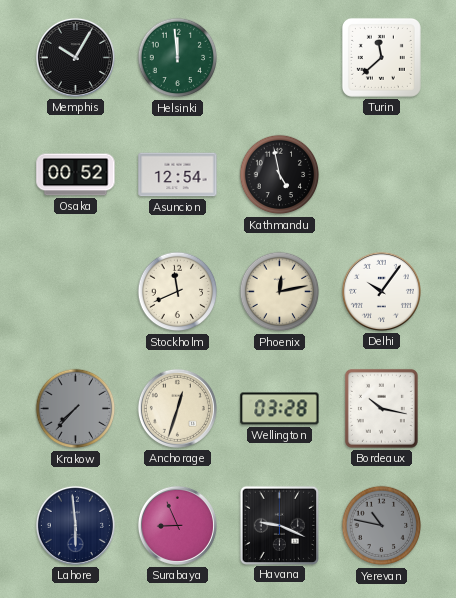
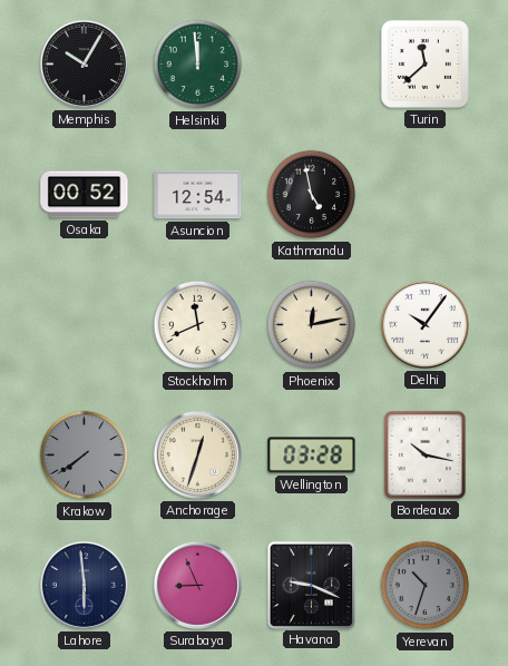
Krakow: 7:37 -> 7:39 (85, 456)
Yerevan: 10:47 -> 10:33 (426, 586)
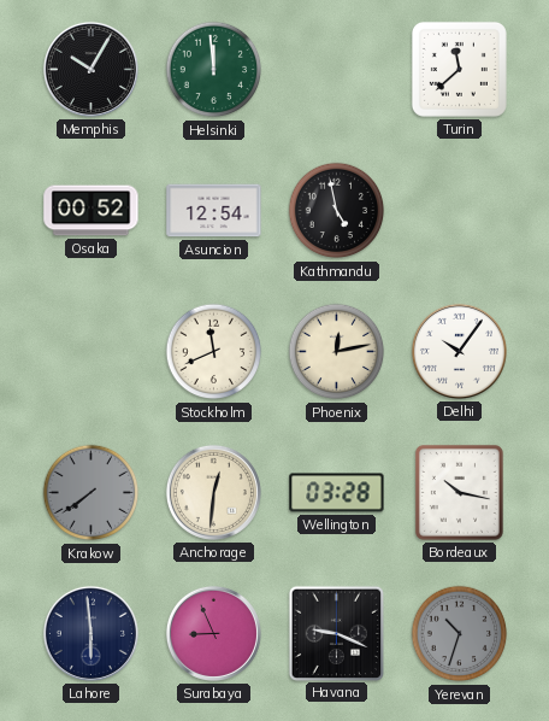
Anchorage: 12:33 -> 12:31 (213, 492)
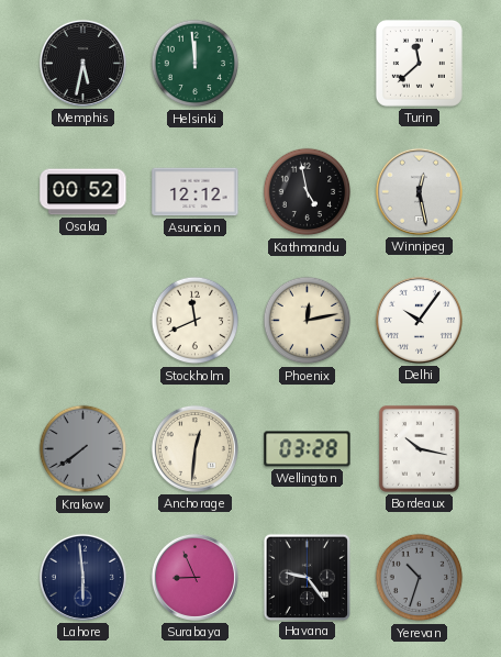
Memphis: 10:05 -> 5:32 (82, 63)
Asuncion: 12:54 -> 12:12 (196, 192)
Winnipeg: none -> 12:28 (419, 191)
Havana: 9:19 -> 9:24 (307, 577)
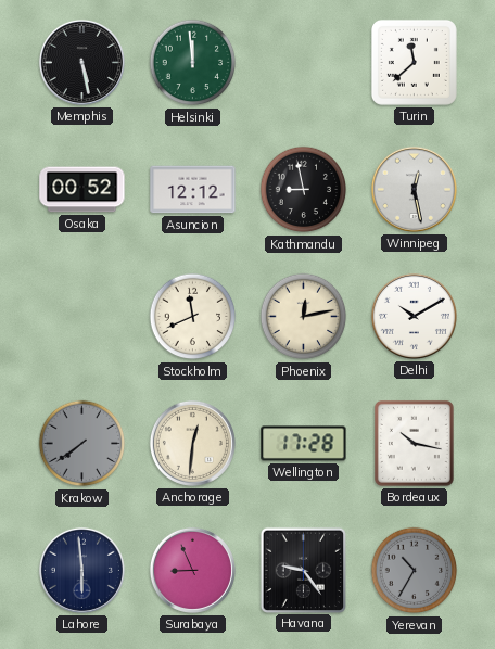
Memphis: 5:32 -> 5:28 (81, 62)
Kathmandu: 4:58 -> 8:58 (304, 190)
Delhi: 10:06 -> 10:10 (414, 316)
Wellington: 03:28 -> 17:28 (304, 444)
Yerevan: 10:33 -> 10:35 (415, 571)
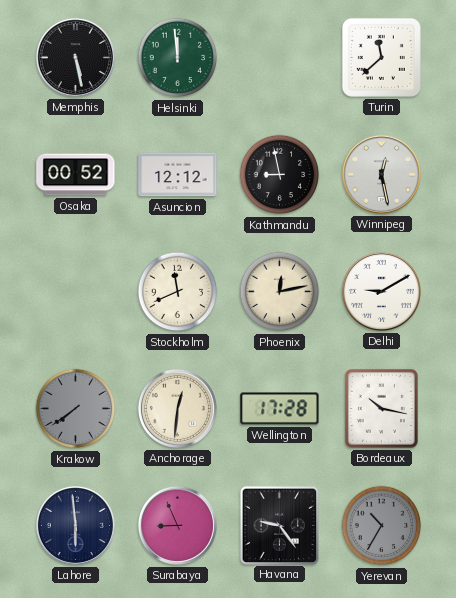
Delhi: 10:10 -> 9:10 (381, 291)
